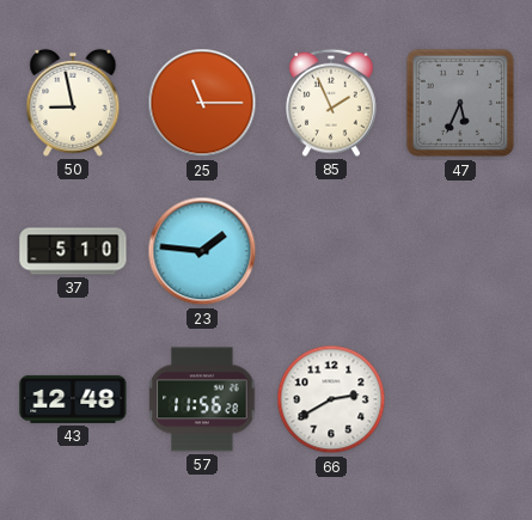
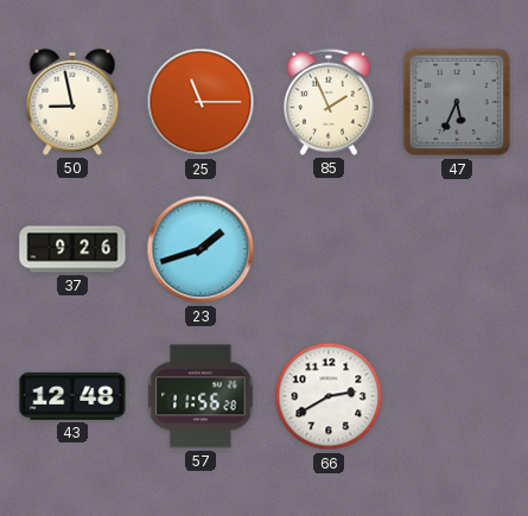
37: 5:10 -> 9:26 (72, 249)
23: 1:46 -> 1:42 (201, 249)
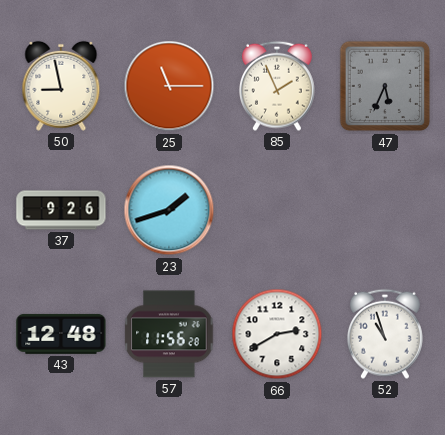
52: none -> 10:57 (385, 334)
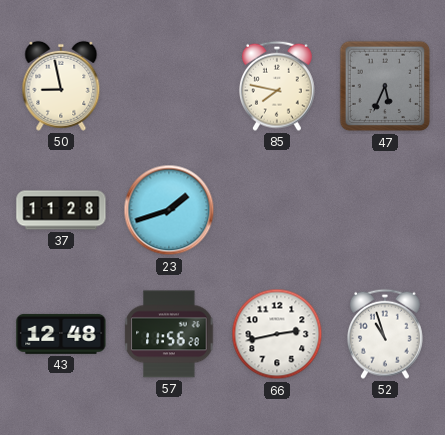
25: 11:15 -> none (169, 86)
85: 1:56 -> 7:47 (277, 86)
37: 9:26 -> 11:28 (61, 210)
66: 2:40 -> 2:43 (277, 334)
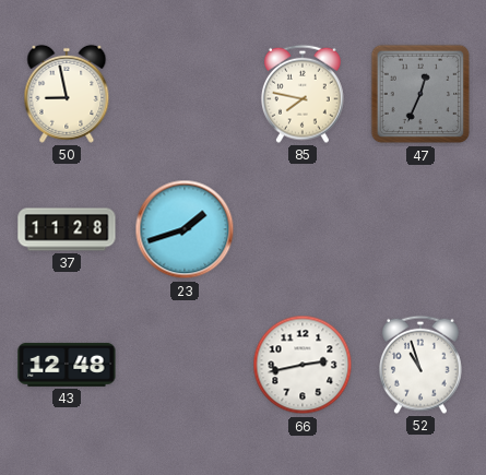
47: 5:34 -> 12:34 (420, 94)
57: 11:56 -> none (169, 334)
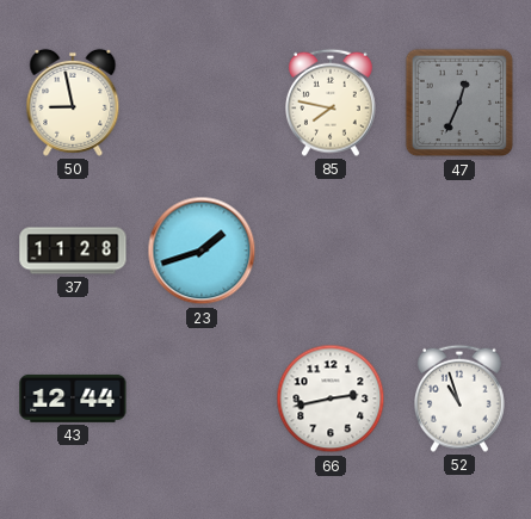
43: 12:48 -> 12:44 (73, 398)
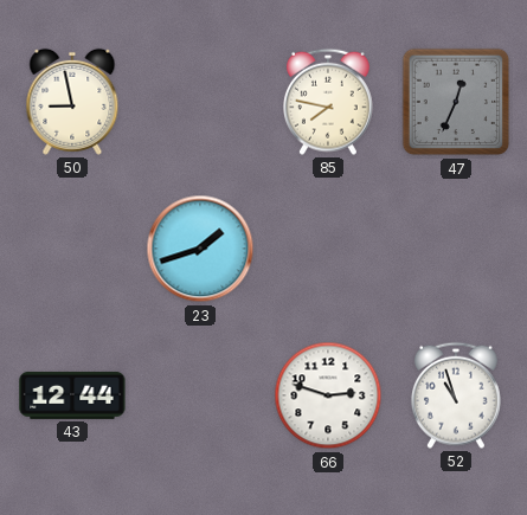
37: 11:28 -> none (73, 251)
66: 2:43 -> 2:48 (328, 395)
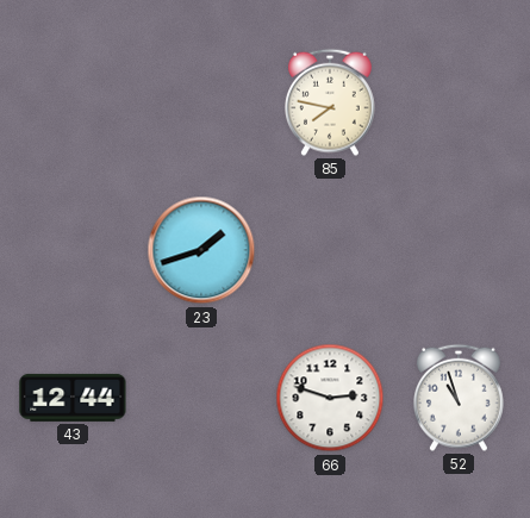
50: 8:58 -> none (72, 102)
47: 12:34 -> none (456, 102)
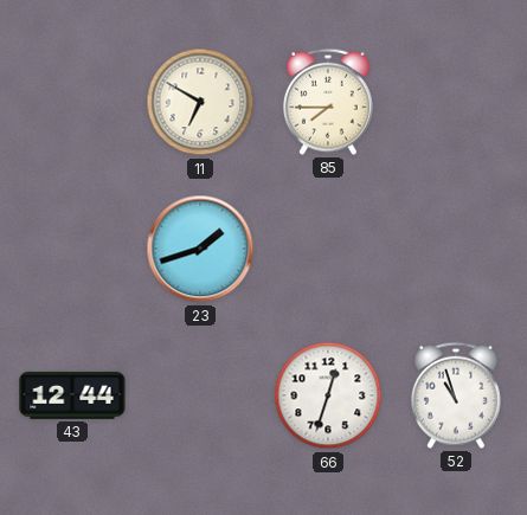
11: none -> 6:50 (200, 102)
85: 7:47 -> 7:45 (328, 102)
66: 2:48 -> 12:33 (328, 395)
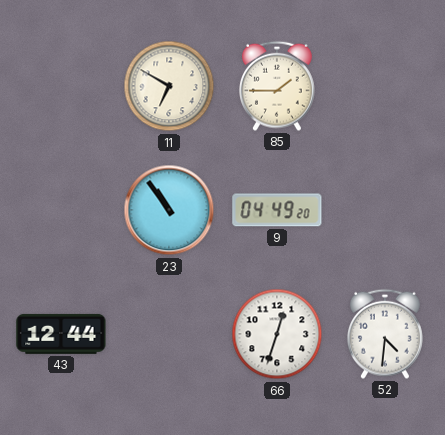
85: 7:45 -> 1:45 (277, 86)
23: 1:42 -> 10:54 (169, 210)
9: none -> 04:49 (277, 210)
52: 10:57 -> 4:31 (385, 334)
